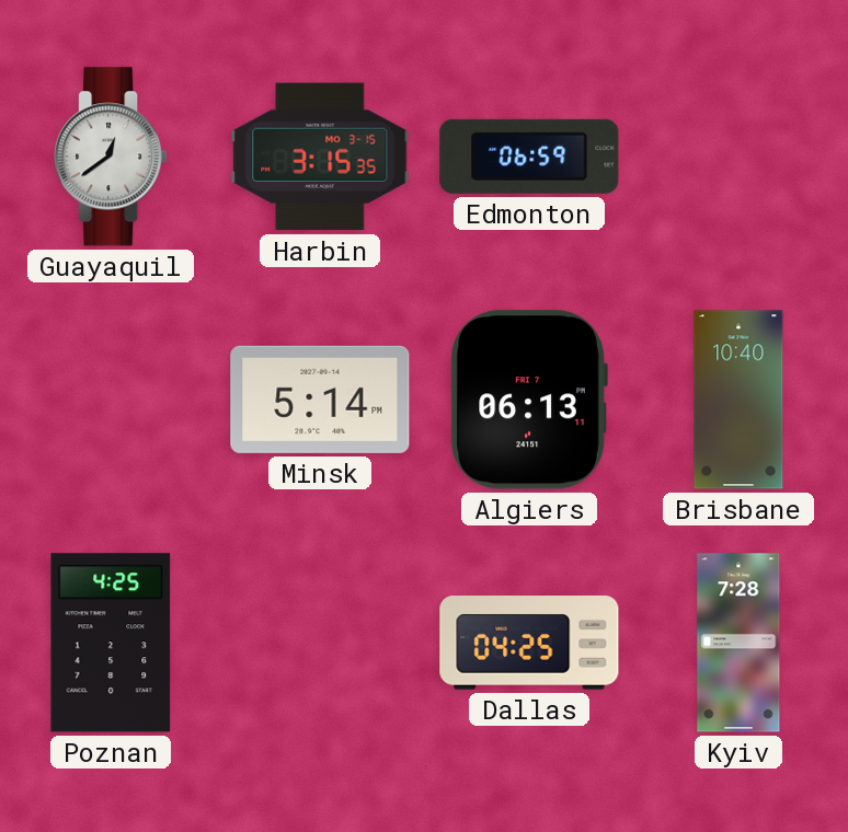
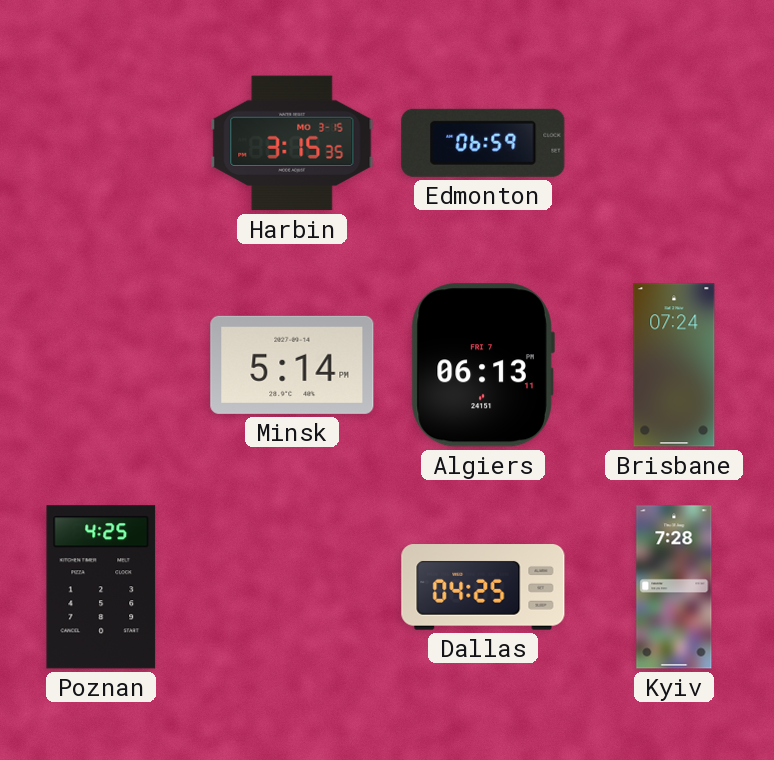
Guayaquil: 12:39 -> none (111, 157)
Brisbane: 10:40 -> 07:24 (674, 365)
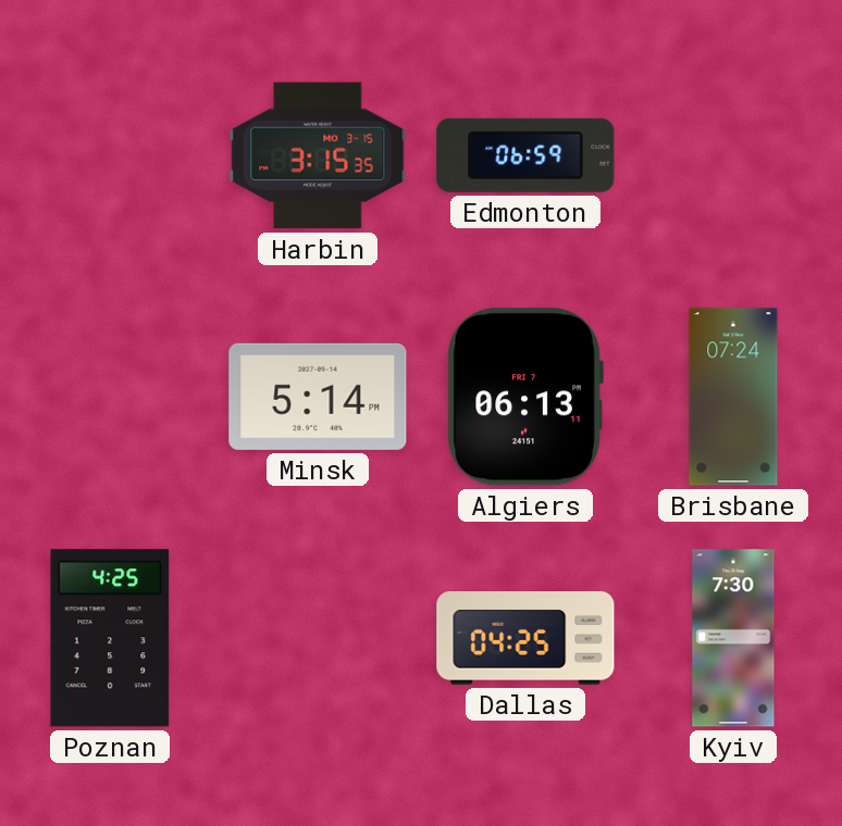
Kyiv: 7:28 -> 7:30 (733, 638)
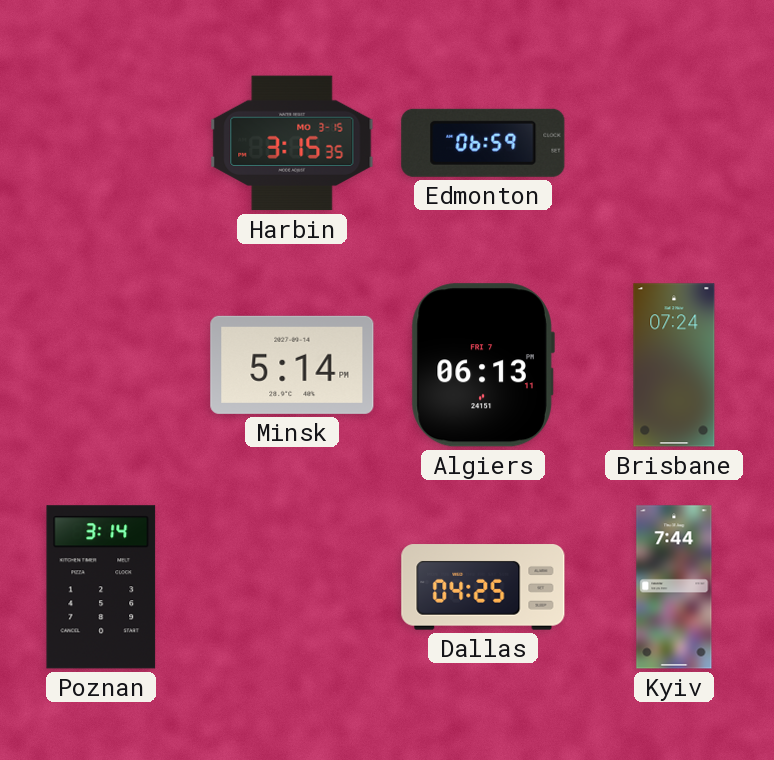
Poznan: 4:25 -> 3:14 (101, 587)
Kyiv: 7:30 -> 7:44 (674, 587)
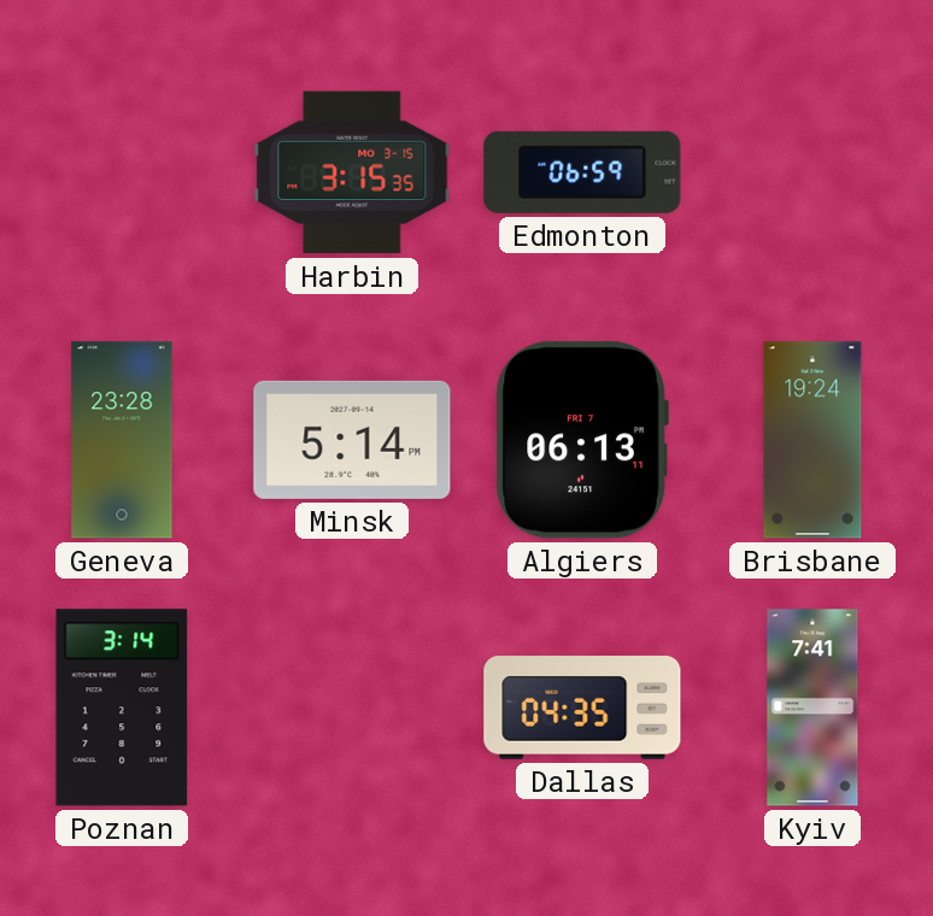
Geneva: none -> 23:28 (122, 440)
Brisbane: 07:24 -> 19:24 (812, 440)
Dallas: 04:25 -> 04:35 (582, 707)
Kyiv: 7:44 -> 7:41 (812, 707)
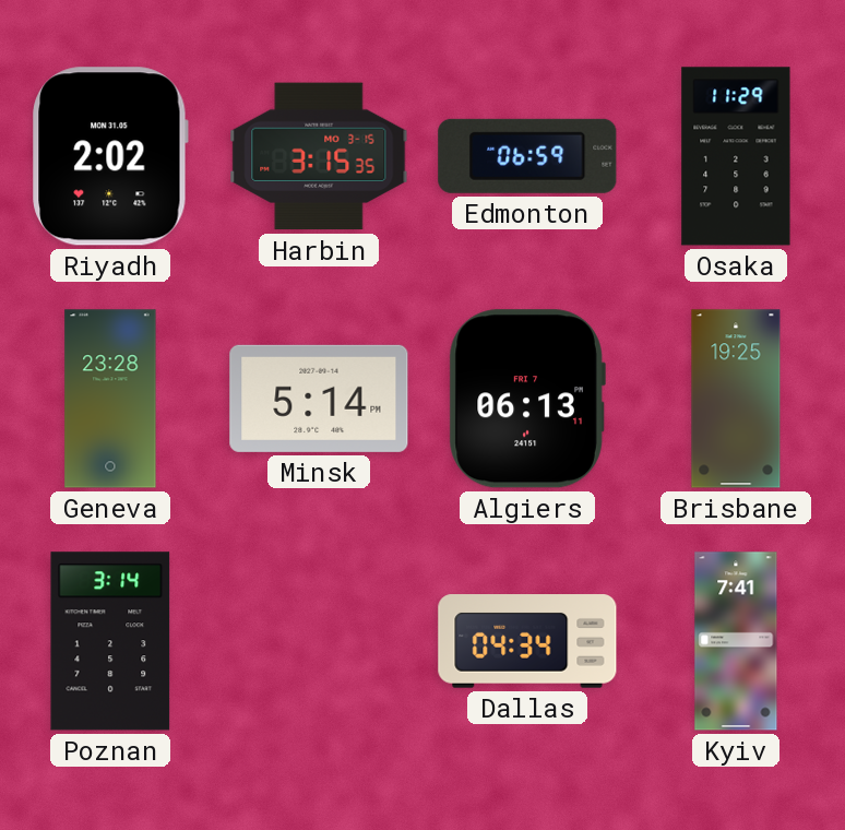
Riyadh: none -> 2:02 (110, 156)
Osaka: none -> 11:29 (736, 156)
Brisbane: 19:24 -> 19:25 (736, 399)
Dallas: 04:35 -> 04:34 (527, 641)
